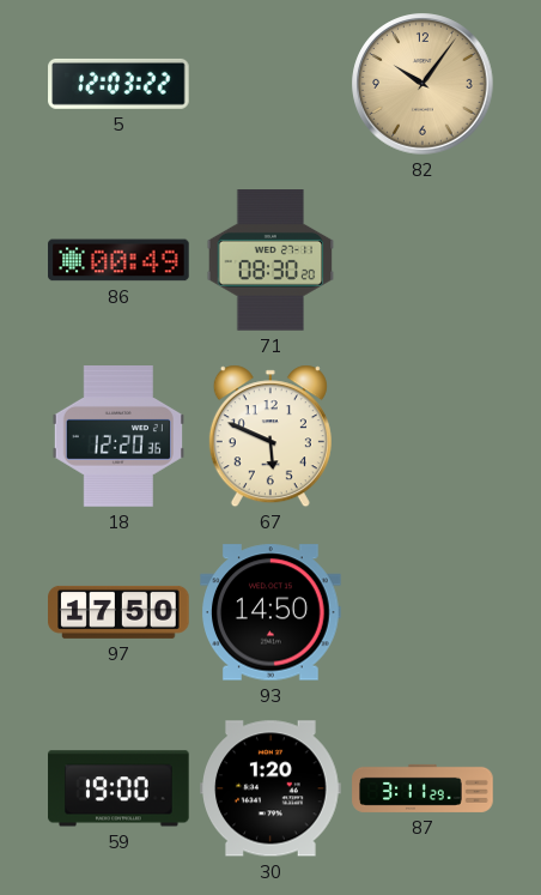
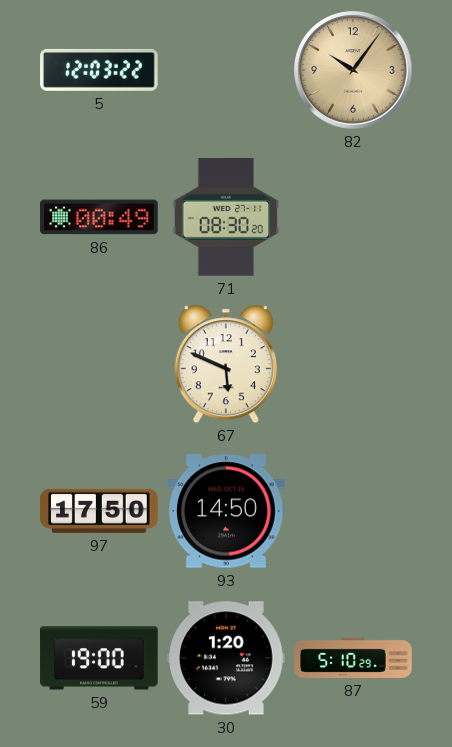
18: 12:20 -> none (118, 436)
87: 3:11 -> 5:10 (353, 658)
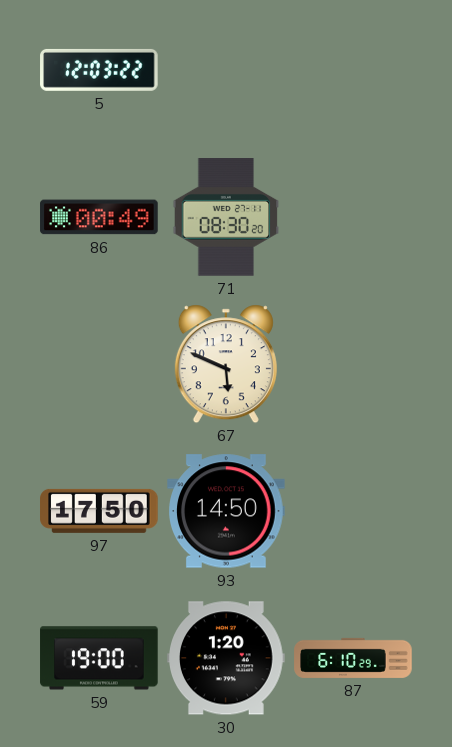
82: 10:06 -> none (353, 70)
87: 5:10 -> 6:10 (353, 658)
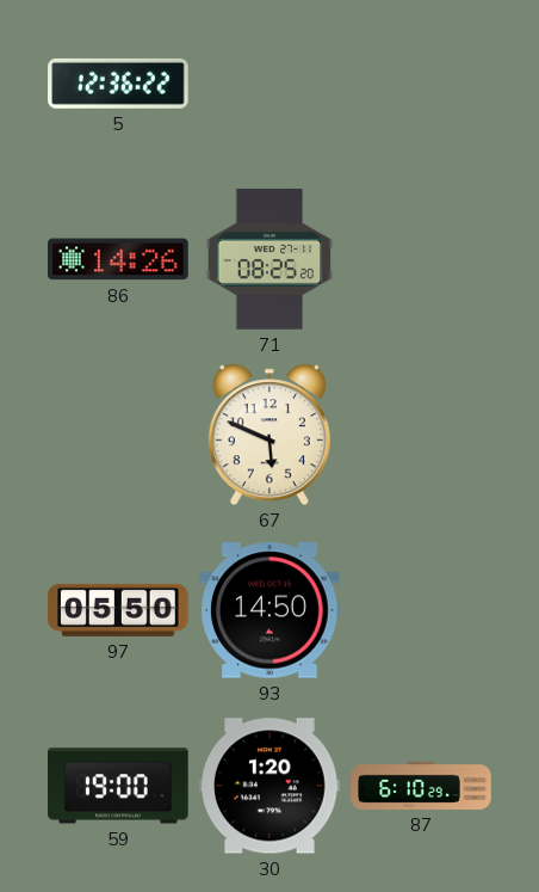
5: 12:03 -> 12:36 (118, 84)
86: 00:49 -> 14:26 (118, 259)
71: 08:30 -> 08:25 (269, 259)
97: 17:50 -> 05:50 (118, 610)
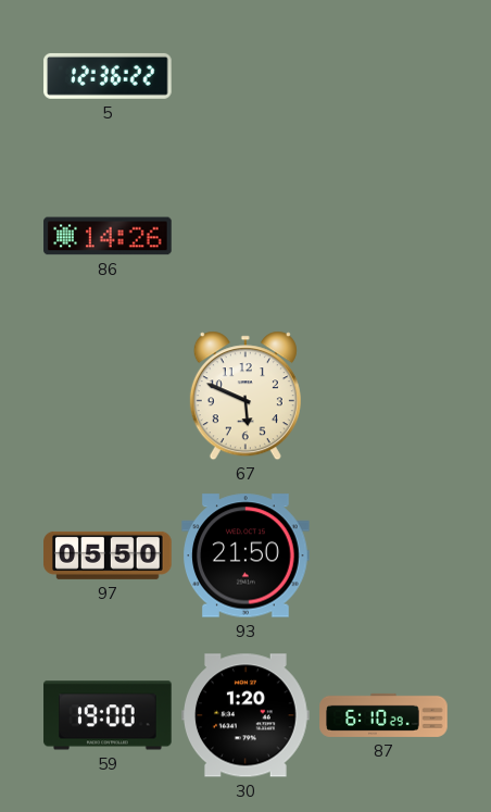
71: 08:25 -> none (269, 259)
93: 14:50 -> 21:50 (246, 555)
